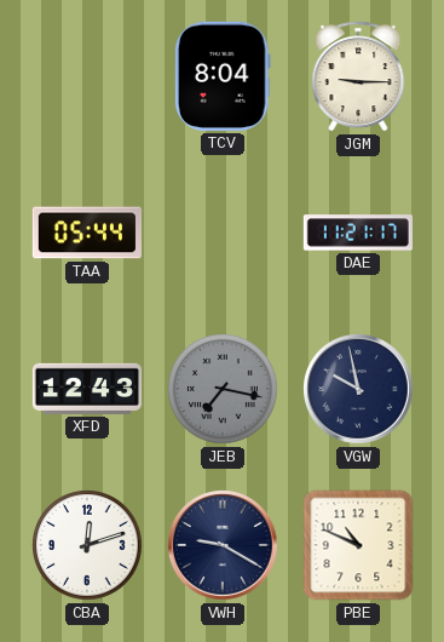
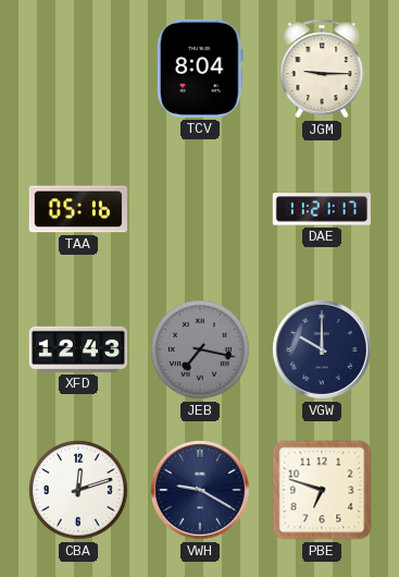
TAA: 05:44 -> 05:16 (78, 209)
VGW: 9:58 -> 10:00 (323, 351)
PBE: 10:49 -> 6:48 (322, 490)
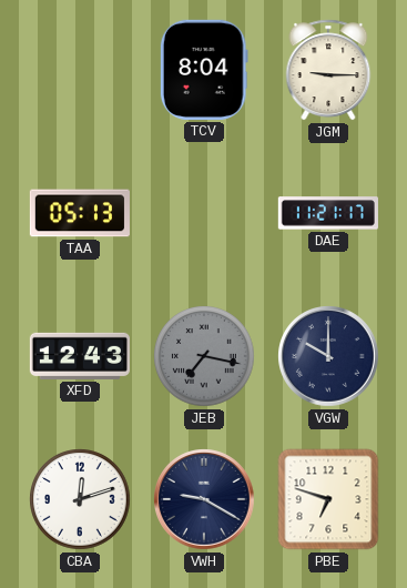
TAA: 05:16 -> 05:13 (80, 213)
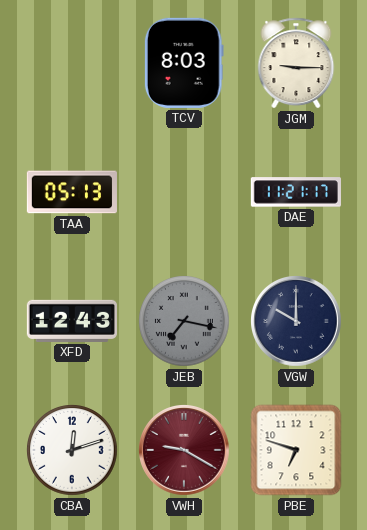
TCV: 8:04 -> 8:03 (184, 63)
VWH dial: navy -> burgundy (185, 451)
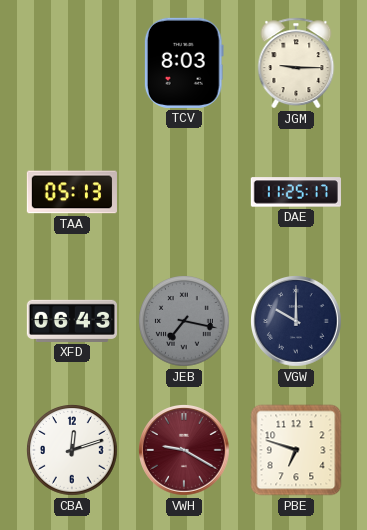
DAE: 11:21 -> 11:25 (296, 192)
XFD: 12:43 -> 06:43 (72, 321)
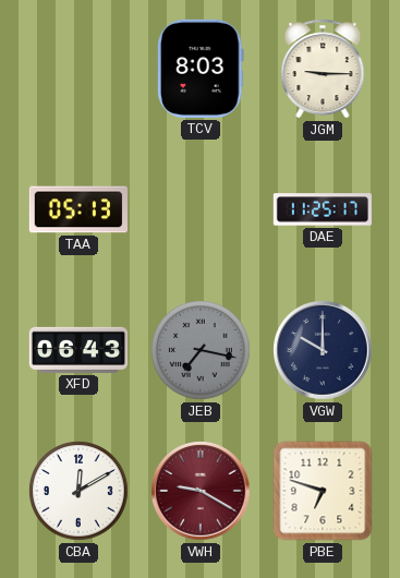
CBA: 12:12 -> 12:10 (78, 491)
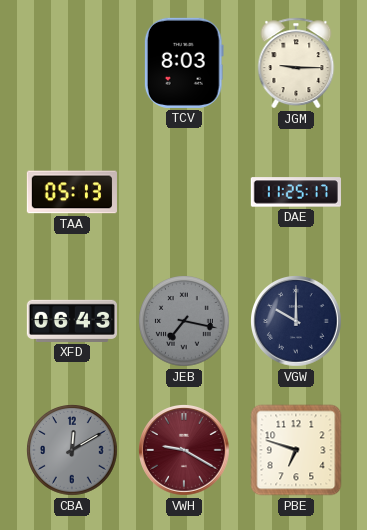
CBA dial: white -> grey (72, 450)
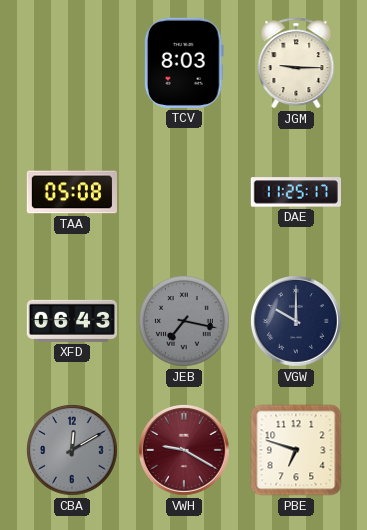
TAA: 05:13 -> 05:08 (72, 192)
